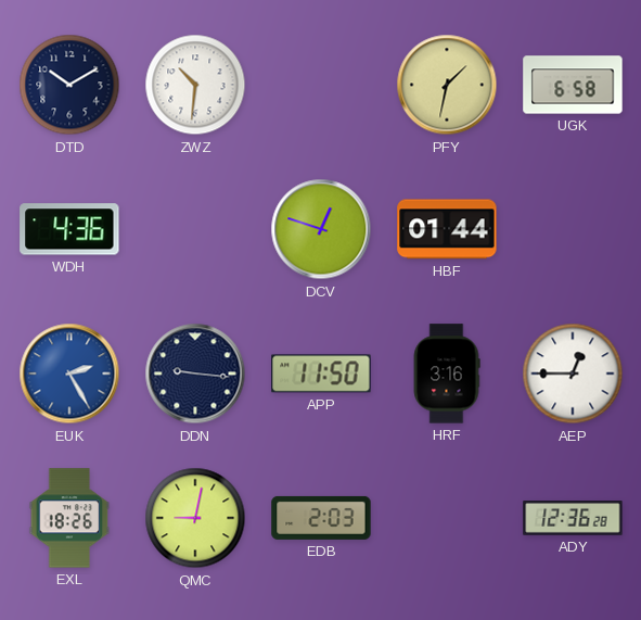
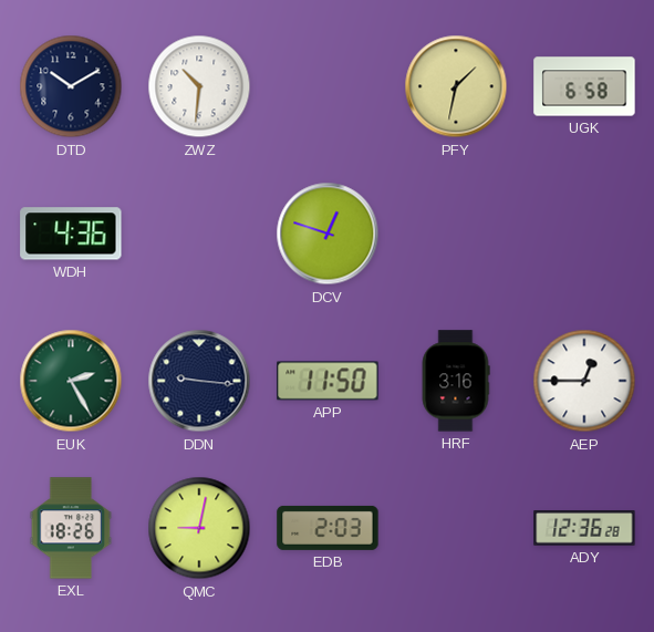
HBF: 01:44 -> none (447, 229)
EUK dial: blue -> green (71, 381)
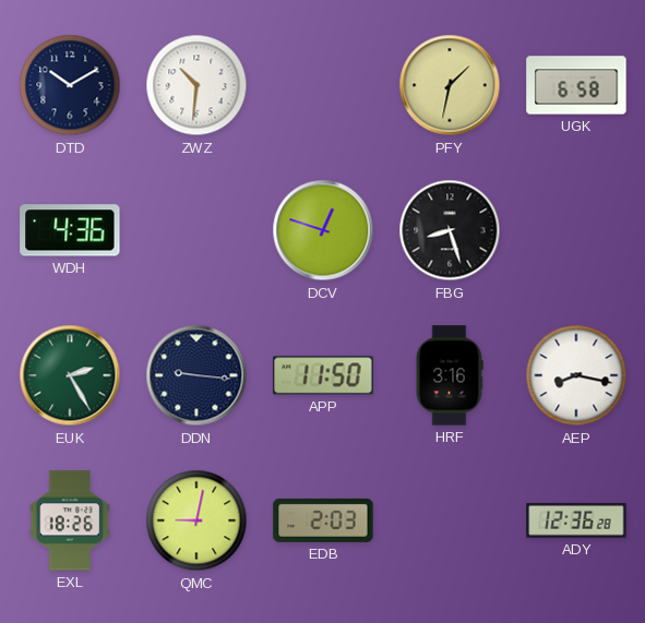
FBG: none -> 8:27 (450, 230)
AEP: 12:45 -> 8:17 (576, 375)
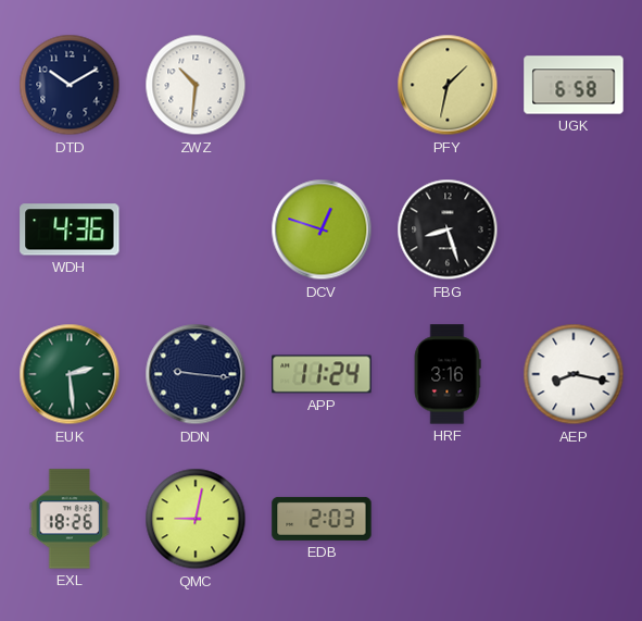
EUK: 2:25 -> 2:29 (70, 374)
APP: 11:50 -> 11:24 (322, 374)
ADY: 12:36 -> none (576, 520)
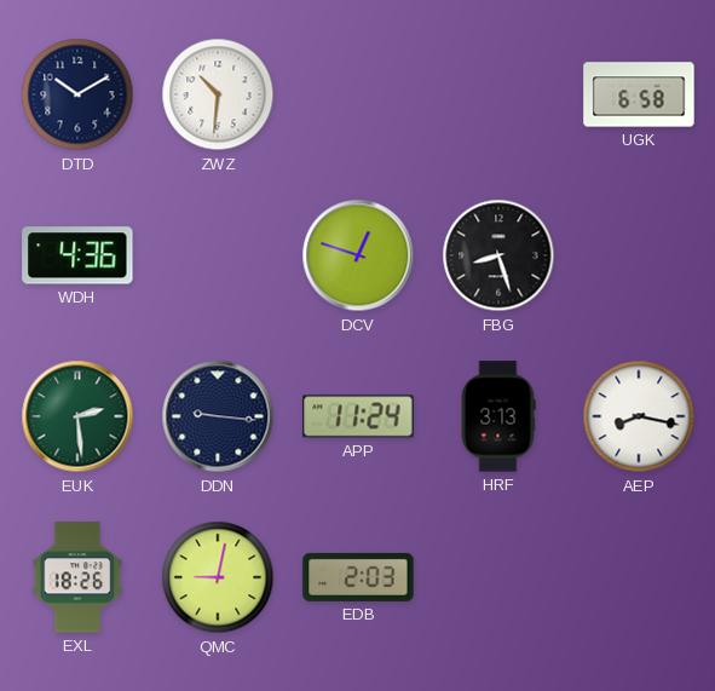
PFY: 1:32 -> none (448, 85)
HRF: 3:16 -> 3:13 (498, 416)
